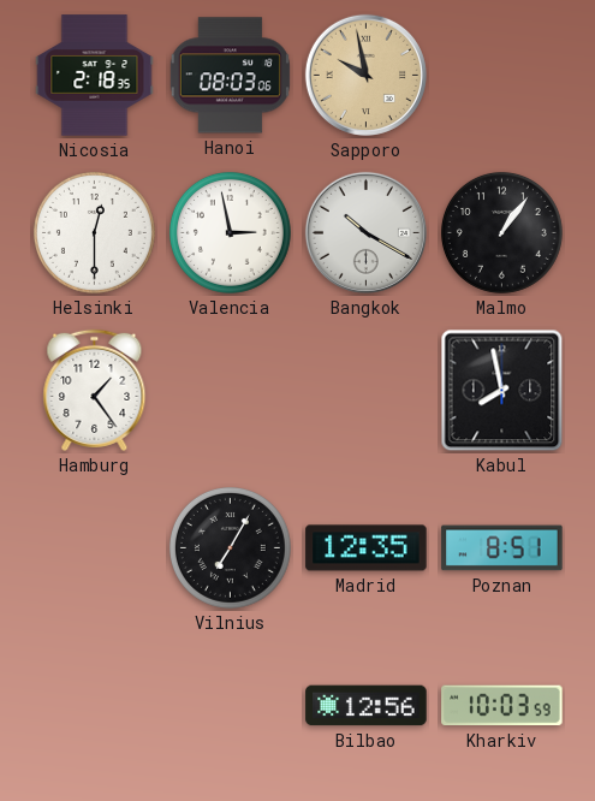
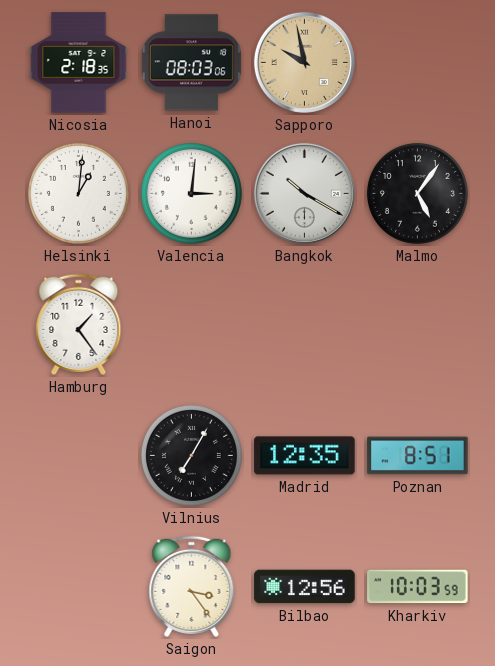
Helsinki: 12:30 -> 1:01 (78, 193)
Valencia: 2:58 -> 3:01 (191, 193)
Malmo: 1:06 -> 5:06 (417, 193)
Kabul: 7:58 -> none (502, 391)
Saigon: none -> 3:24 (192, 586)
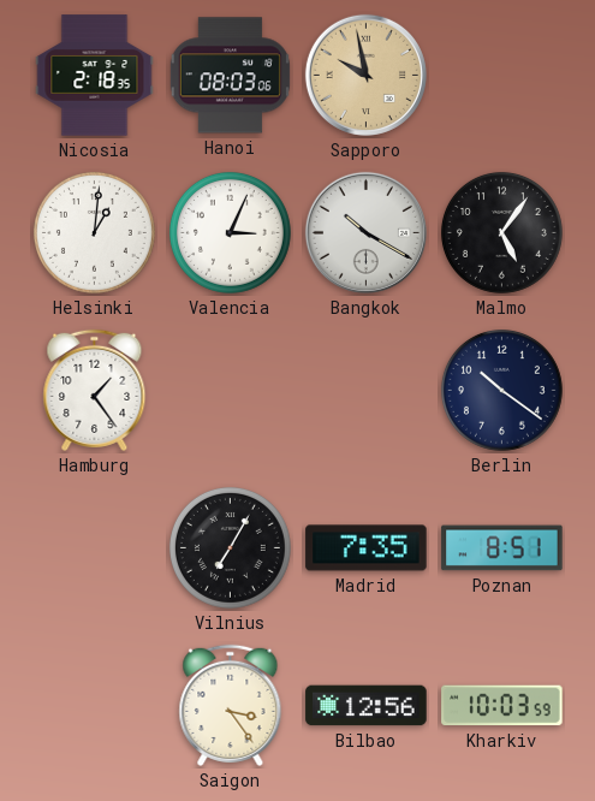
Valencia: 3:01 -> 3:04 (230, 232)
Berlin: none -> 10:21 (501, 390)
Madrid: 12:35 -> 7:35 (367, 548)
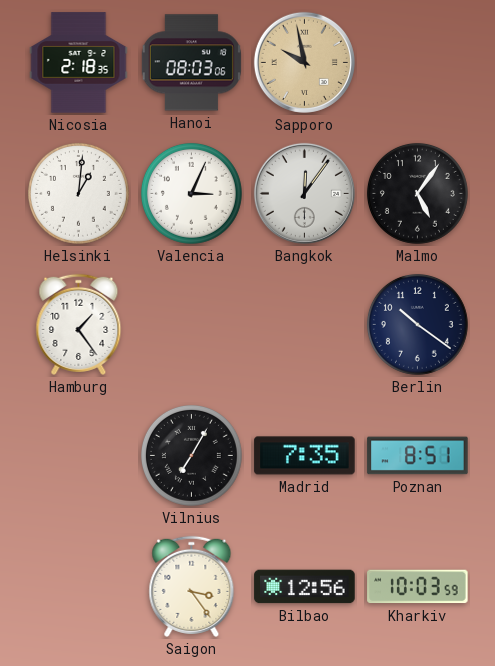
Bangkok: 10:20 -> 12:06 (304, 193)
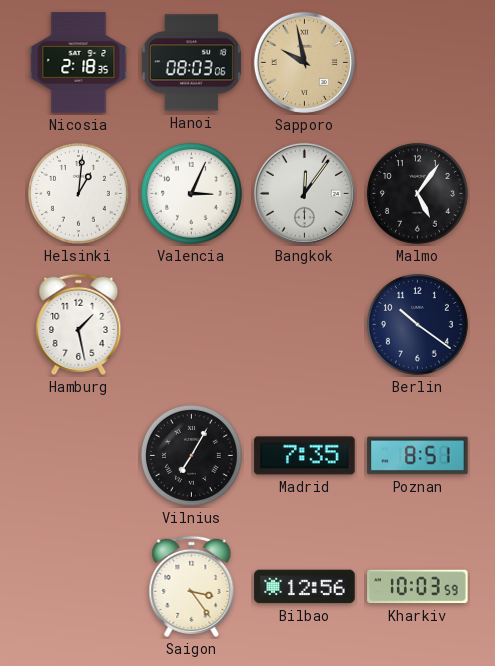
Hamburg: 1:24 -> 1:28 (79, 324)
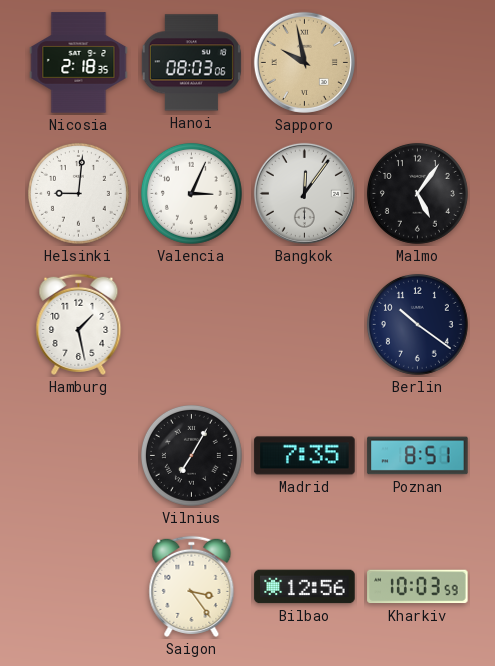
Helsinki: 1:01 -> 9:01 (78, 193)
